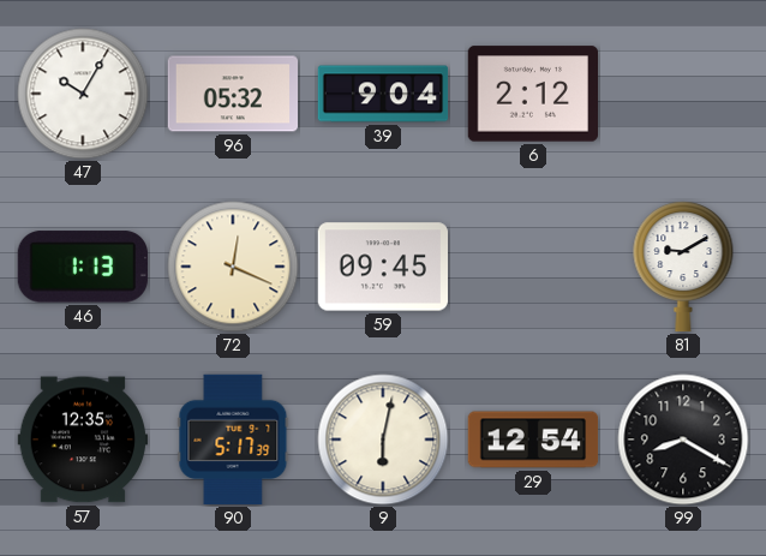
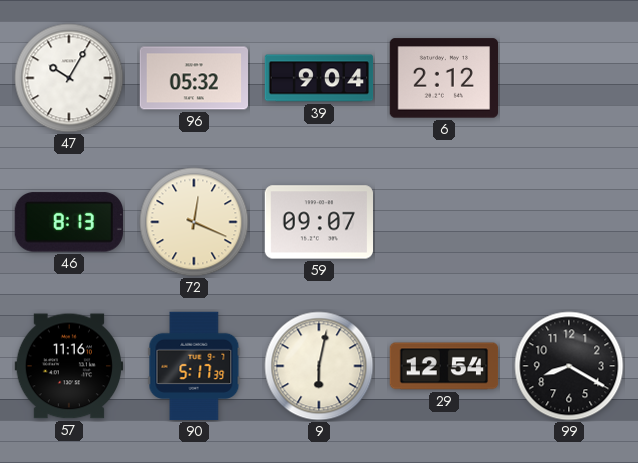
46: 1:13 -> 8:13 (69, 222)
59: 09:45 -> 09:07 (318, 222)
81: 9:10 -> none (683, 267)
57: 12:35 -> 11:16 (69, 366)
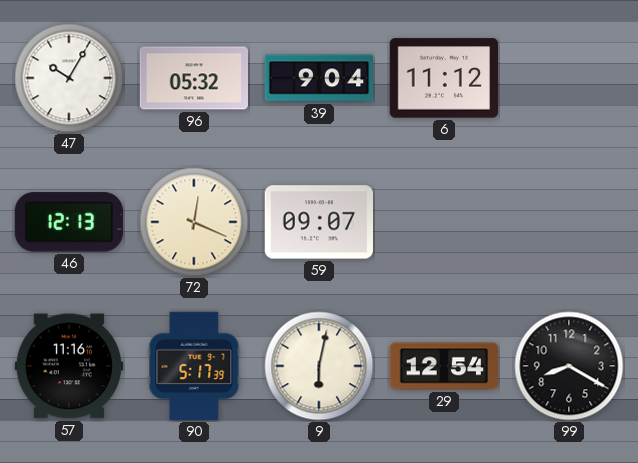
6: 2:12 -> 11:12 (443, 78)
46: 8:13 -> 12:13 (69, 222)
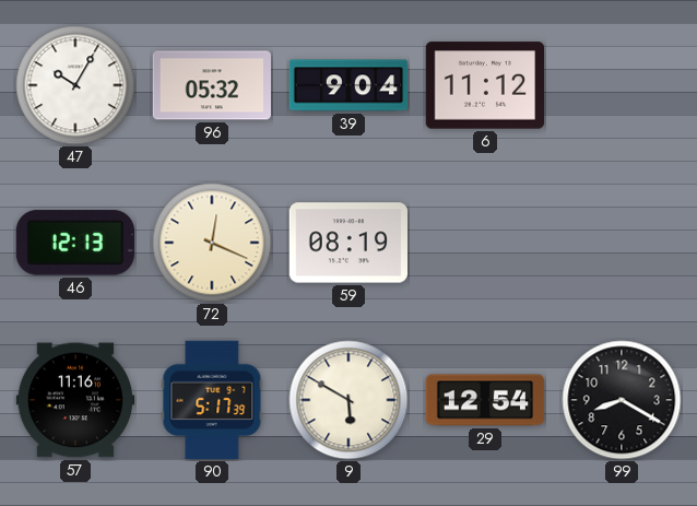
59: 09:07 -> 08:19 (347, 243)
9: 6:02 -> 5:50 (349, 400)
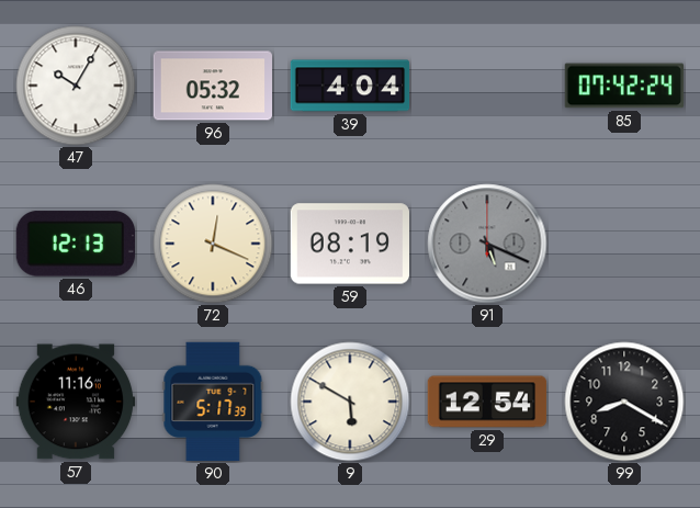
39: 9:04 -> 4:04 (350, 86)
6: 11:12 -> none (484, 85)
85: none -> 07:42 (624, 86)
91: none -> 5:19 (487, 244)
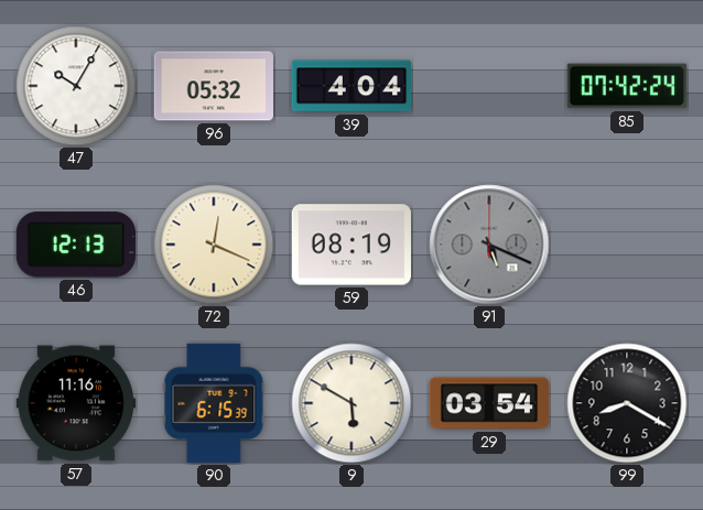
90: 5:17 -> 6:15 (214, 403)
29: 12:54 -> 03:54 (489, 403)
